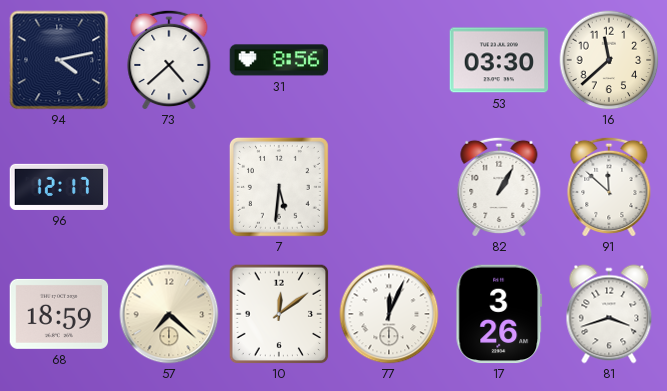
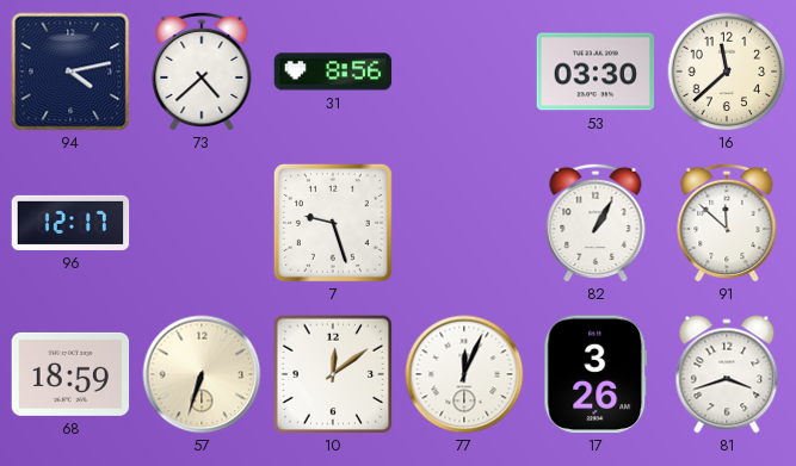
7: 5:31 -> 9:27 (333, 223)
57: 7:22 -> 6:33 (202, 374)
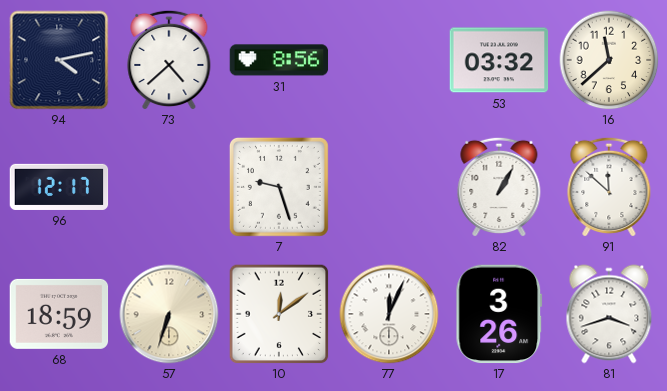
53: 03:30 -> 03:32 (499, 60)
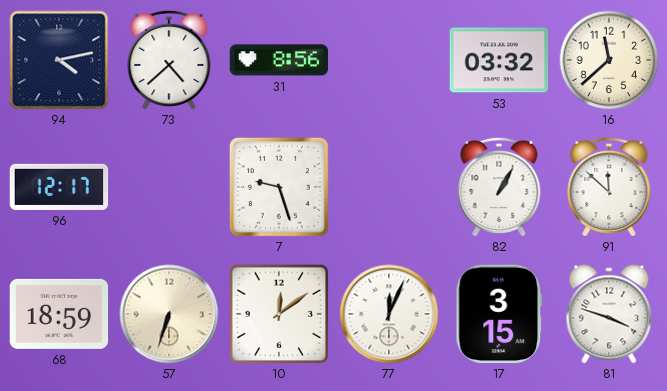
17: 3:26 -> 3:15 (499, 314)
81: 3:42 -> 3:48 (609, 314)
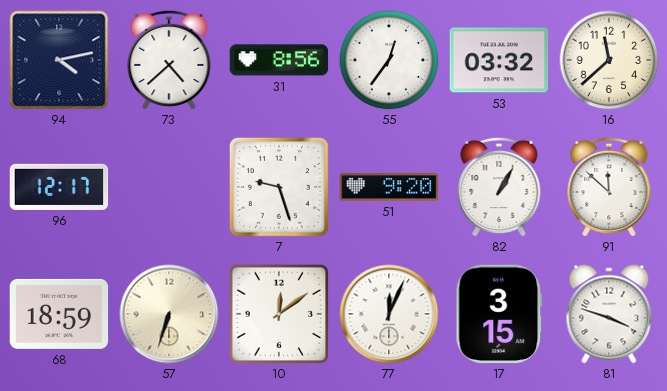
55: none -> 12:36 (389, 60)
51: none -> 9:20 (389, 187)
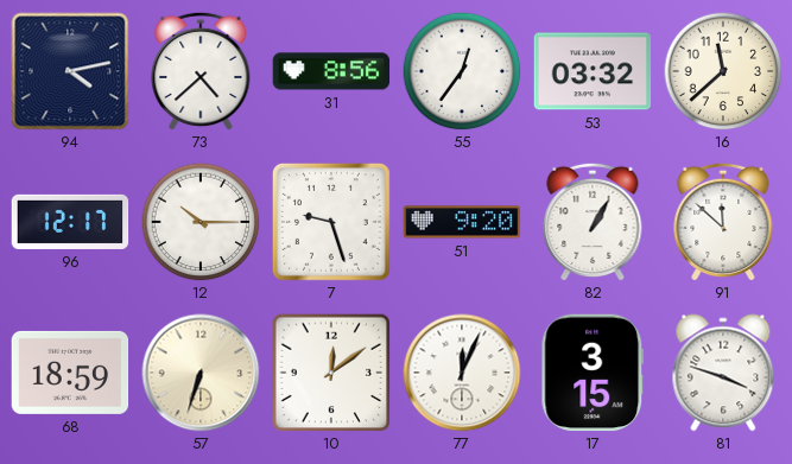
12: none -> 10:15 (201, 222)
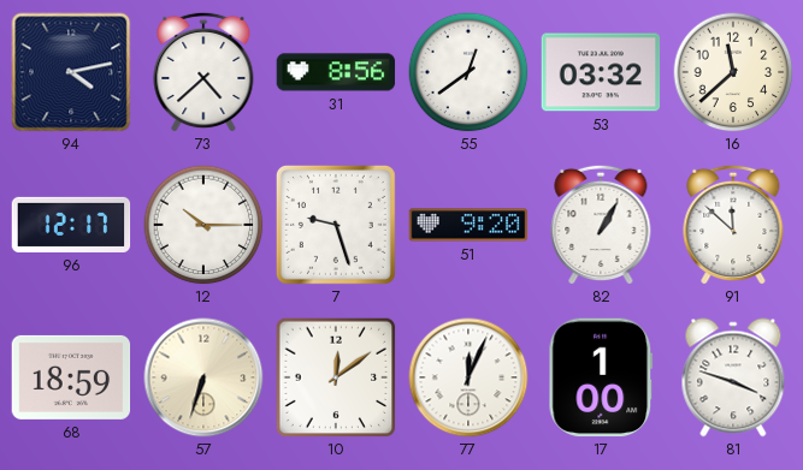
55: 12:36 -> 12:39 (468, 72)
17: 3:15 -> 1:00 (601, 377)
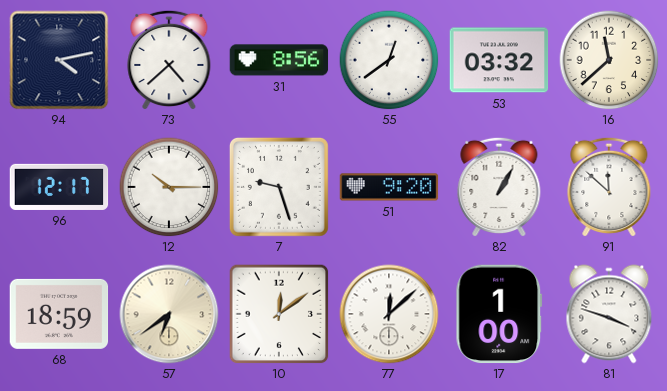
57: 6:33 -> 6:39 (169, 314)
77: 12:04 -> 12:08 (389, 314)
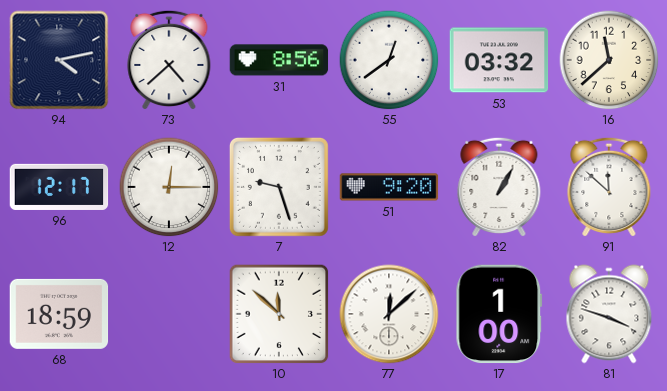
12: 10:15 -> 12:15 (169, 187)
57: 6:39 -> none (169, 314)
10: 12:09 -> 11:52 (279, 314)
